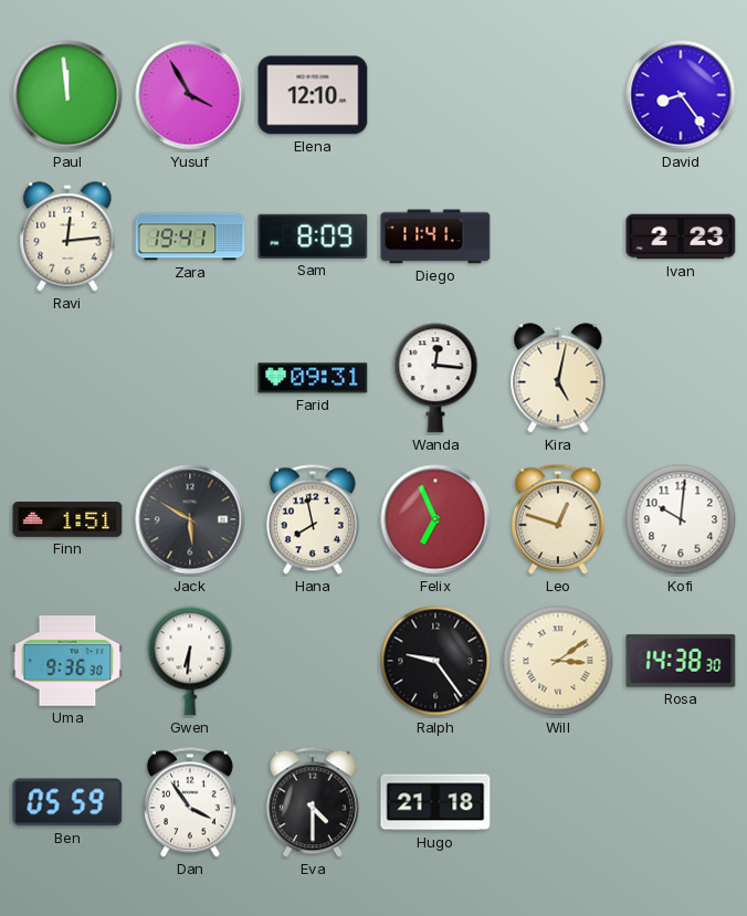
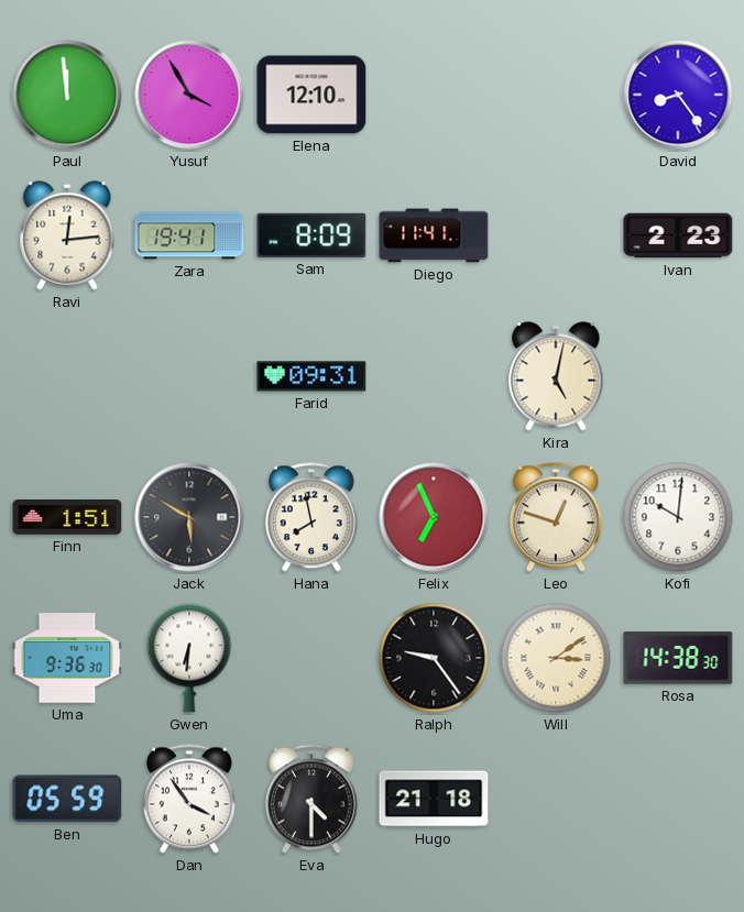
Wanda: 12:16 -> none (435, 378)
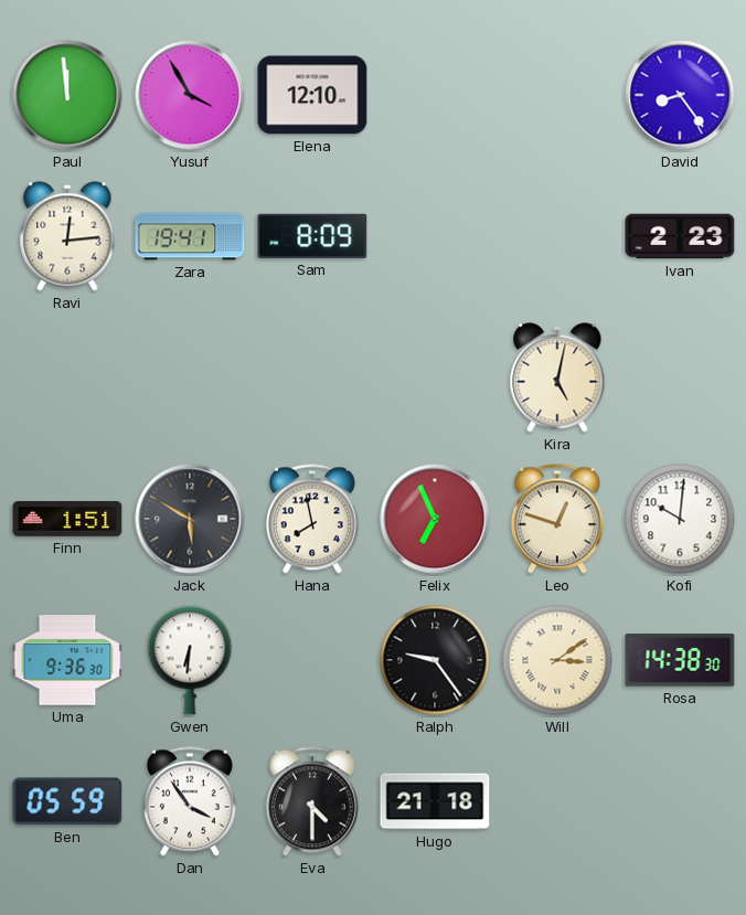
Diego: 11:41 -> none (434, 235)
Farid: 09:31 -> none (311, 376)
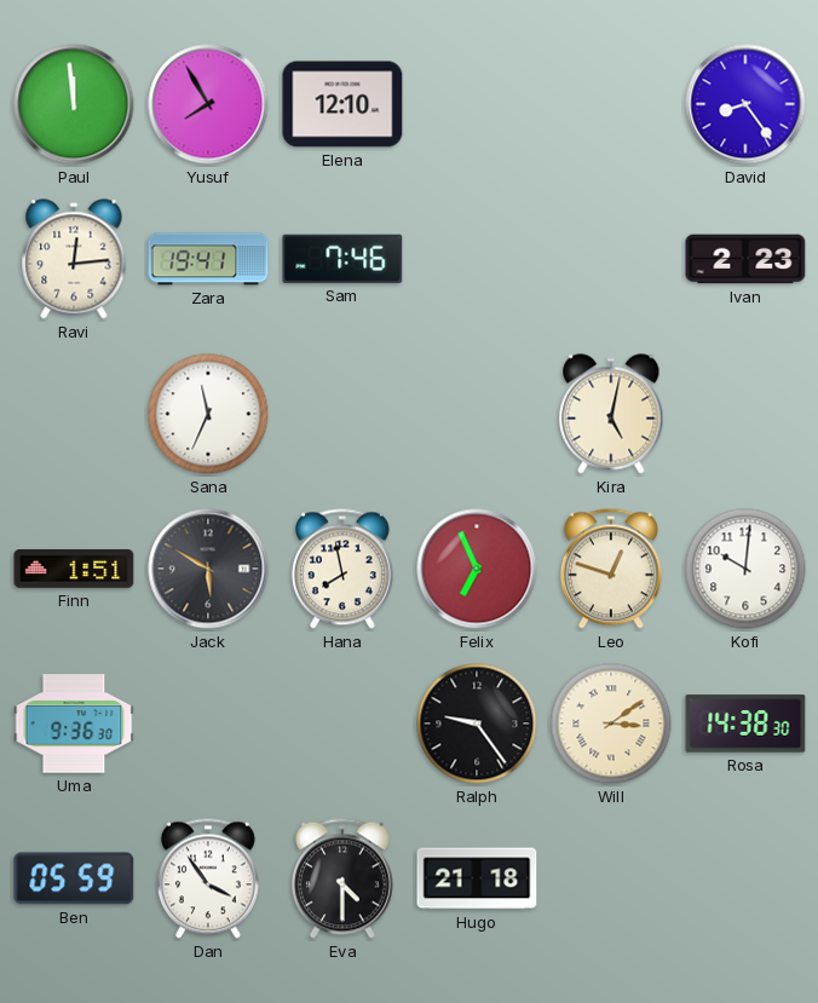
Yusuf: 3:55 -> 7:55 (208, 104)
Sam: 8:09 -> 7:46 (342, 259)
Sana: none -> 11:34 (208, 414)
Gwen: 6:31 -> none (190, 660)
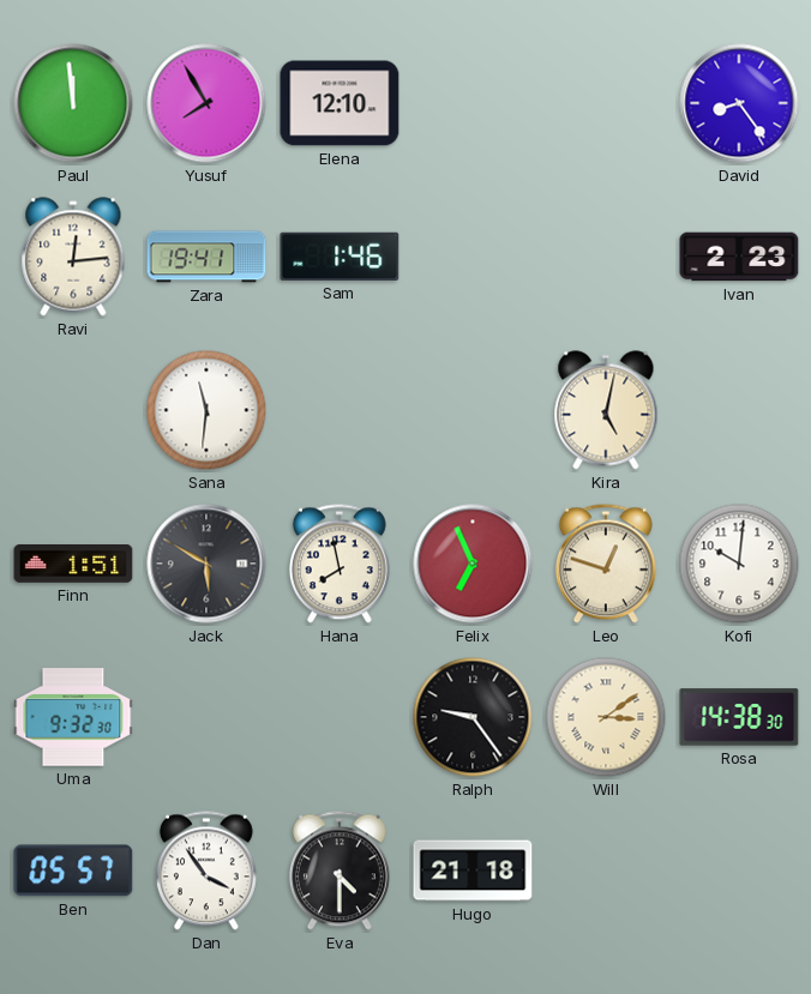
Sam: 7:46 -> 1:46 (340, 257)
Sana: 11:34 -> 11:31 (206, 410)
Uma: 9:36 -> 9:32 (73, 717)
Ben: 05:59 -> 05:57 (73, 870)
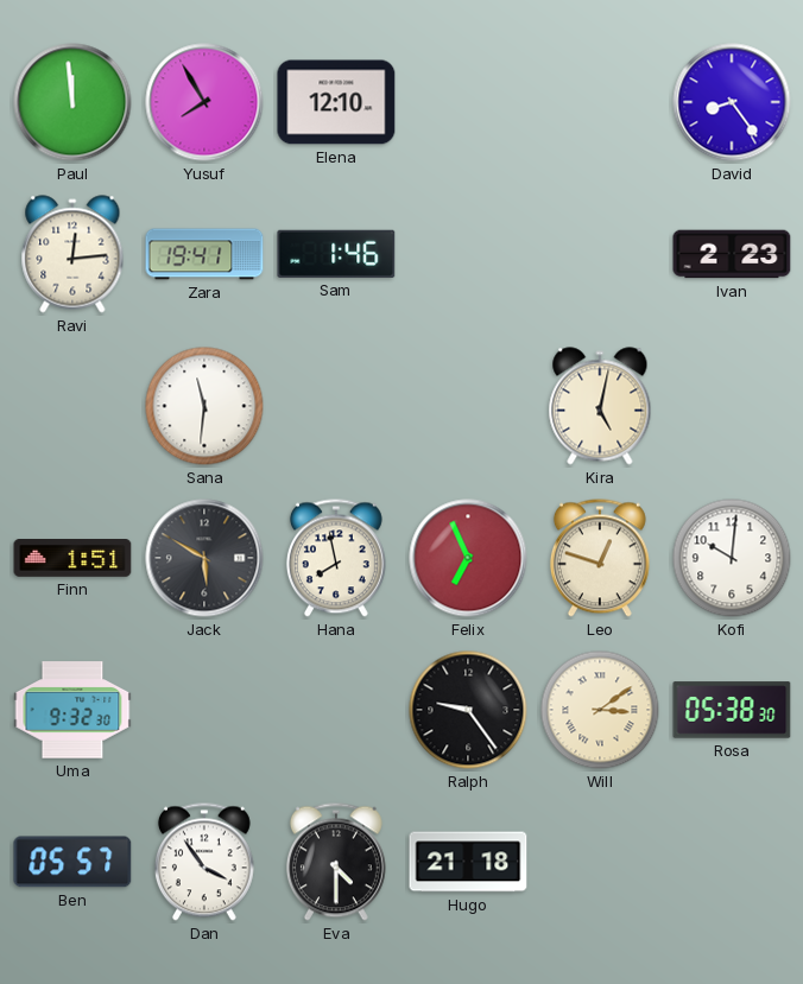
Rosa: 14:38 -> 05:38 (732, 710)
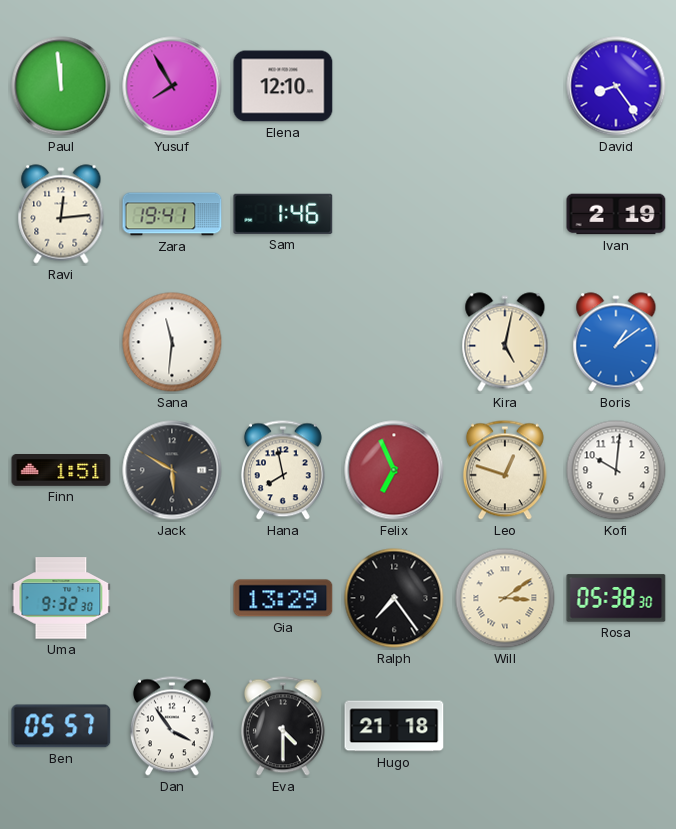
Ivan: 2:23 -> 2:19 (616, 214)
Boris: none -> 1:09 (616, 342)
Gia: none -> 13:29 (283, 598)
Ralph: 9:24 -> 7:24 (394, 598)
